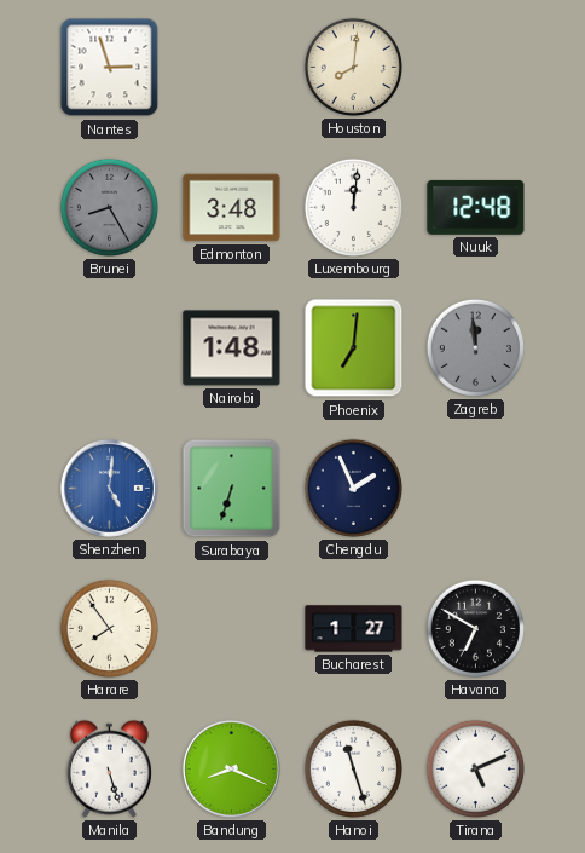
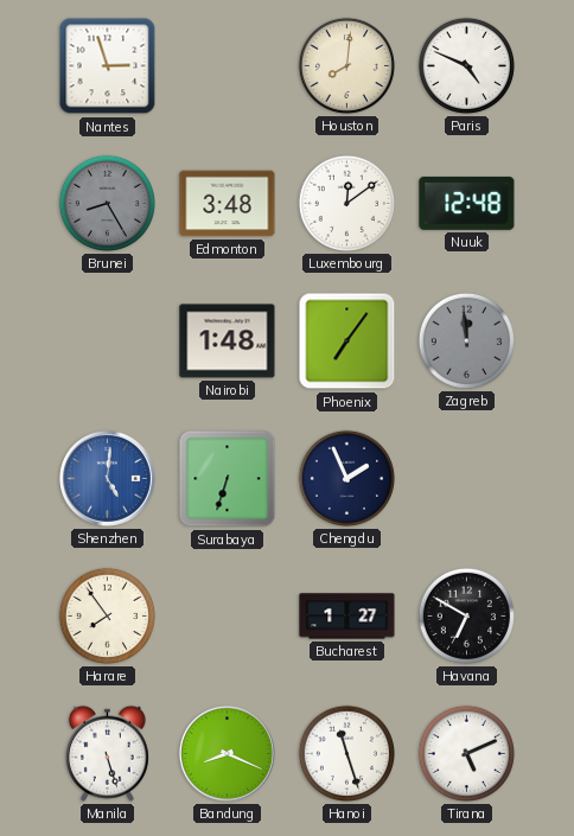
Paris: none -> 4:49 (466, 65)
Luxembourg: 12:01 -> 12:09 (346, 203)
Phoenix: 7:01 -> 7:06 (347, 342)
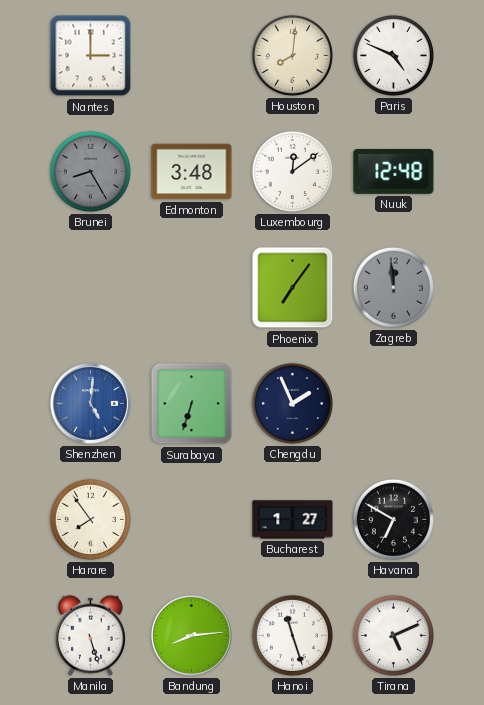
Nantes: 2:57 -> 3:00 (91, 56)
Nairobi: 1:48 -> none (228, 342)
Bandung: 8:19 -> 8:14 (191, 635)
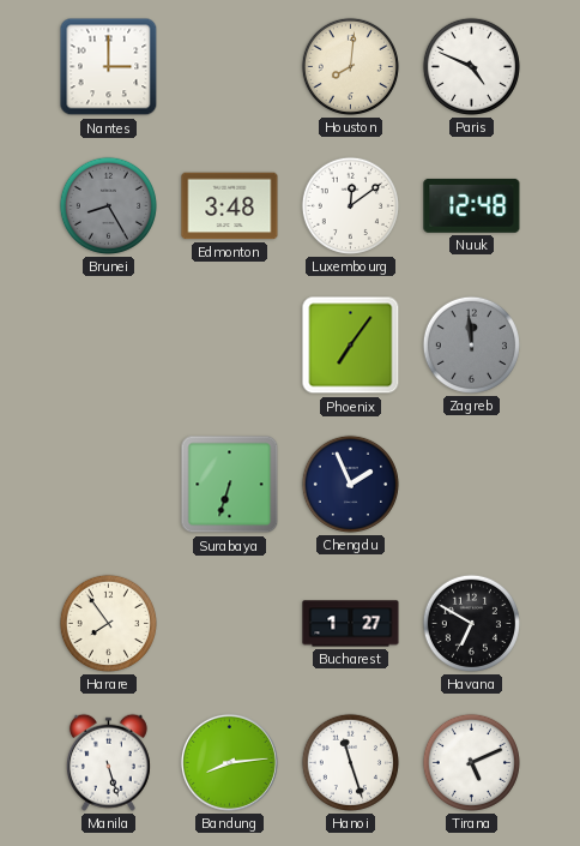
Shenzhen: 5:01 -> none (90, 403)
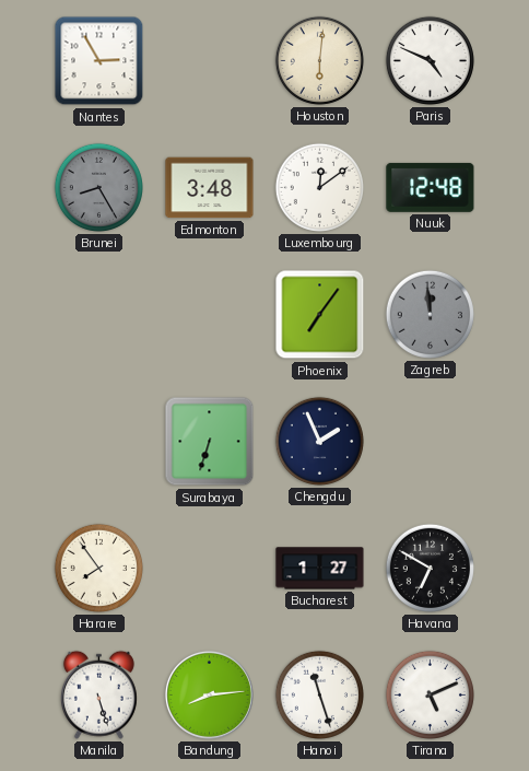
Nantes: 3:00 -> 2:55 (99, 61)
Houston: 8:01 -> 6:01 (319, 60)
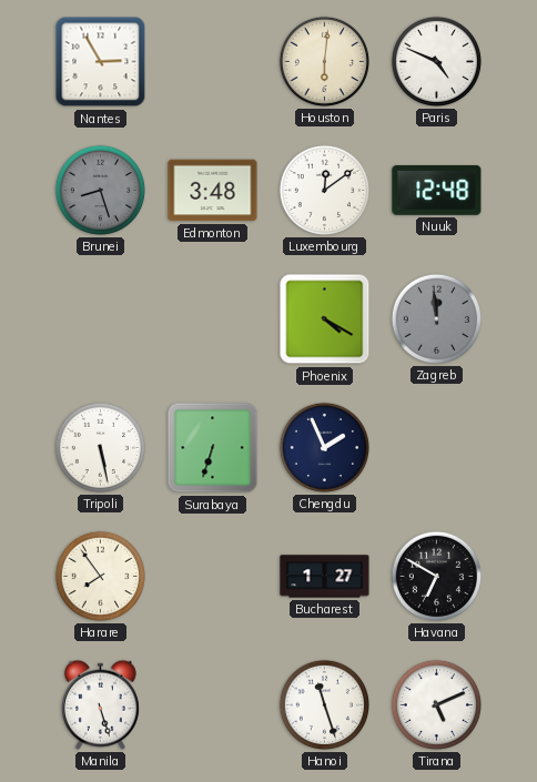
Brunei: 8:25 -> 8:27 (100, 190)
Phoenix: 7:06 -> 4:20 (325, 319)
Tripoli: none -> 5:28 (100, 447)
Bandung: 8:14 -> none (209, 694)
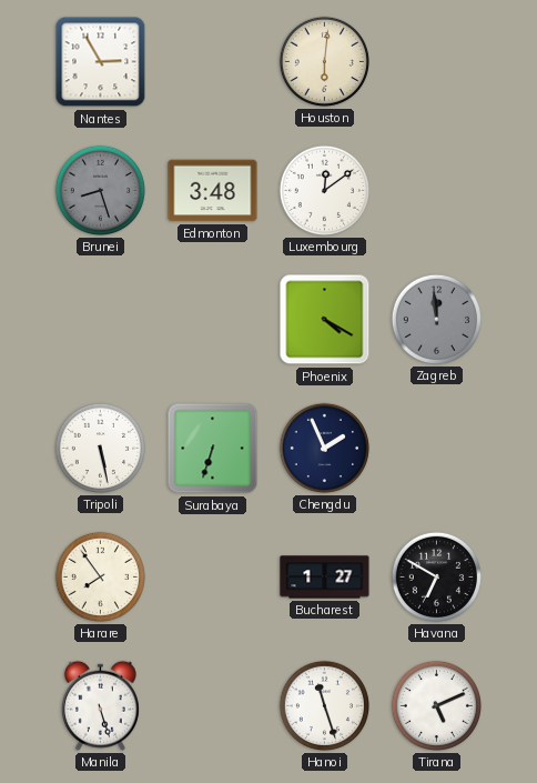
Paris: 4:49 -> none (436, 61)
Nuuk: 12:48 -> none (437, 190)
